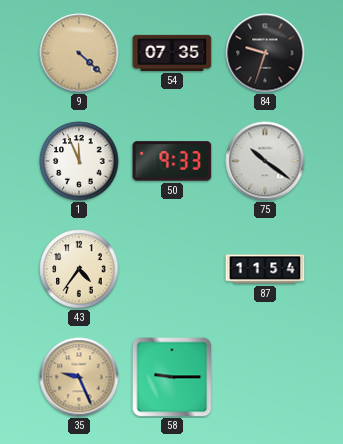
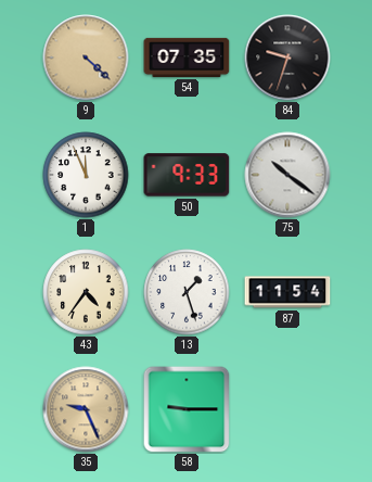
13: none -> 1:27 (187, 292)
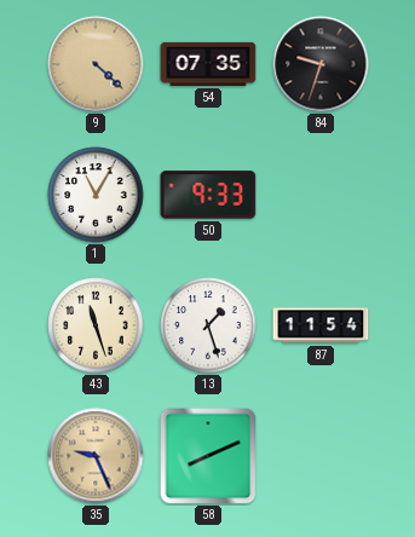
1: 11:56 -> 11:05 (96, 195)
75: 10:21 -> none (287, 175)
43: 4:36 -> 11:27 (96, 325)
58: 9:15 -> 8:11 (208, 456)
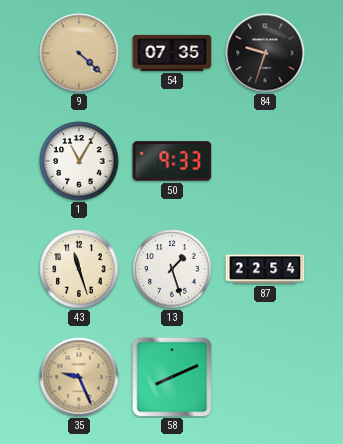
87: 11:54 -> 22:54 (265, 269)
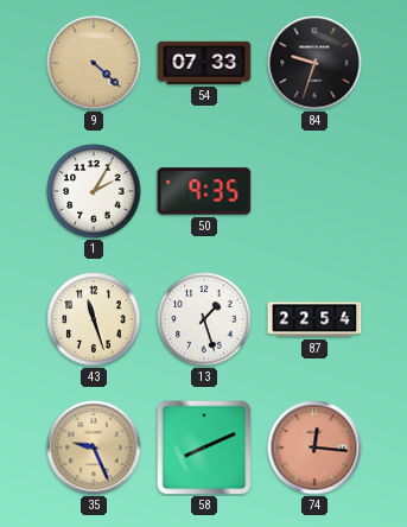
54: 07:35 -> 07:33 (204, 63)
1: 11:05 -> 2:05 (94, 191)
50: 9:33 -> 9:35 (204, 191)
74: none -> 12:16 (314, 447)
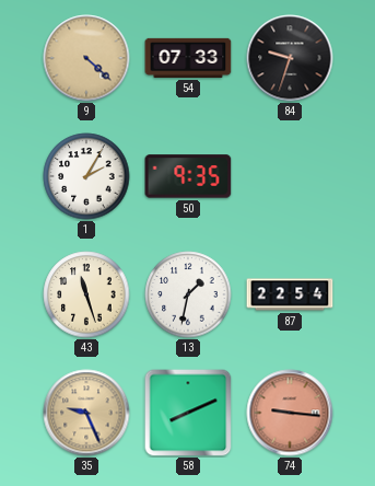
13: 1:27 -> 1:32 (188, 294)
74: 12:16 -> 9:16 (290, 413)
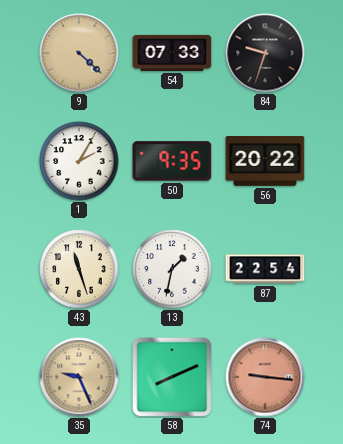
56: none -> 20:22 (265, 162)
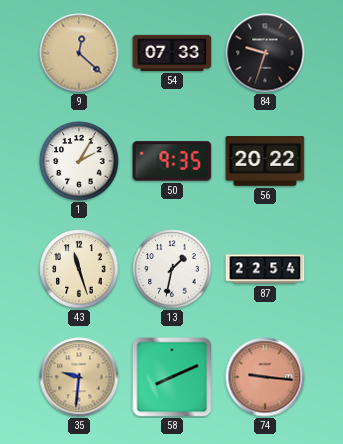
9: 4:22 -> 12:22 (79, 53)
35: 9:26 -> 9:31 (79, 377)
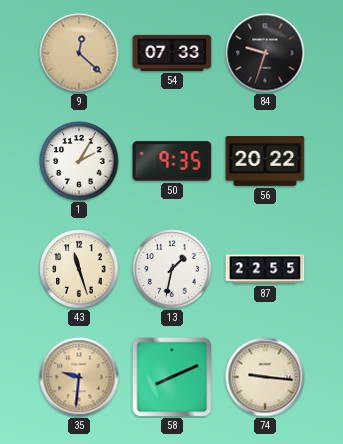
87: 22:54 -> 22:55 (265, 269)
74 dial: salmon -> cream (265, 377)
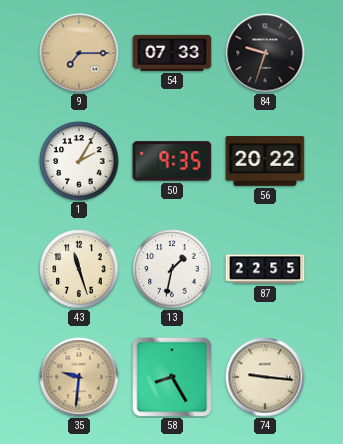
9: 12:22 -> 7:15 (79, 53)
58: 8:11 -> 8:25 (172, 377)
